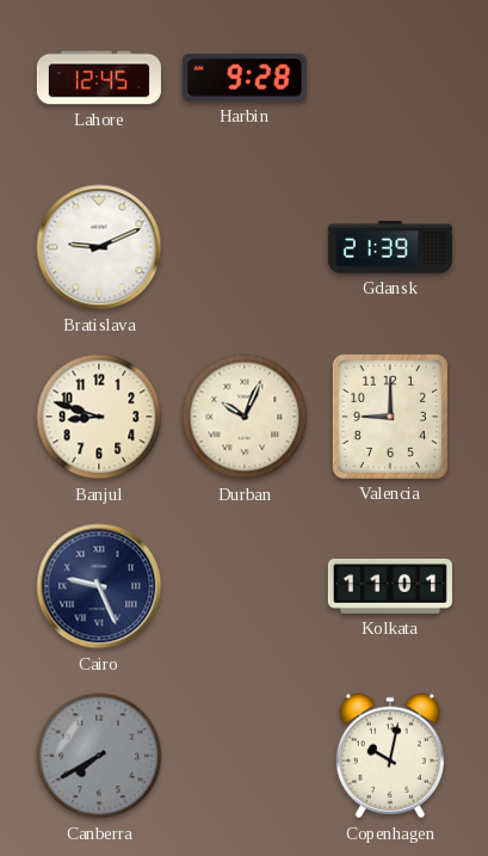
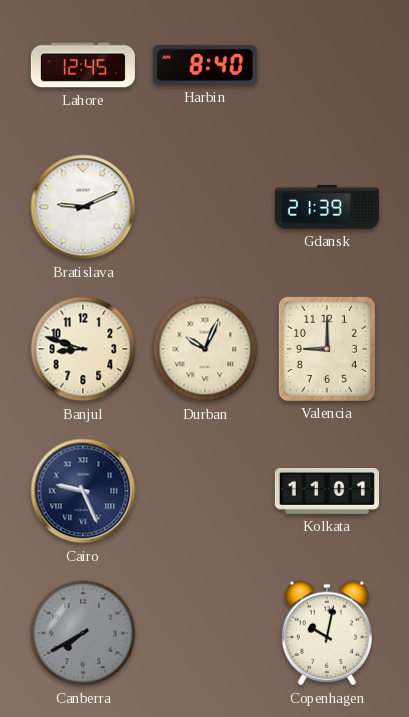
Harbin: 9:28 -> 8:40 (205, 65)
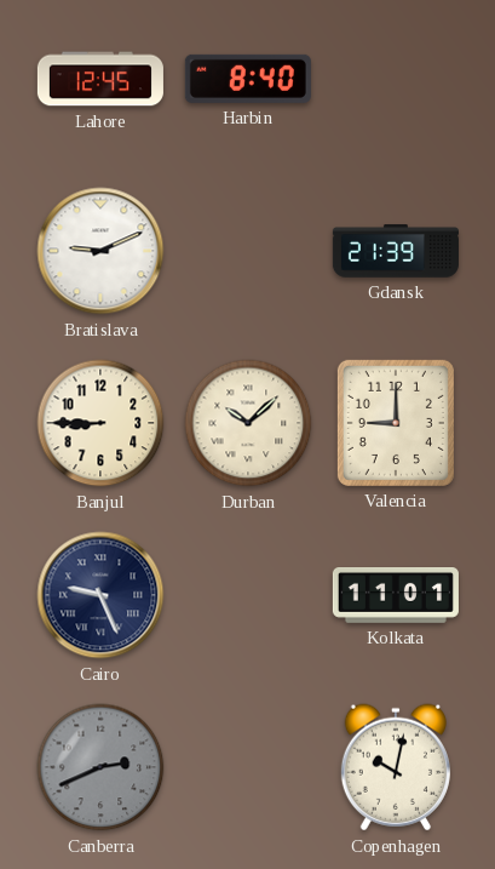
Banjul: 8:48 -> 8:45 (100, 423)
Durban: 10:04 -> 10:08 (248, 423)
Canberra: 7:40 -> 2:41 (100, 767)
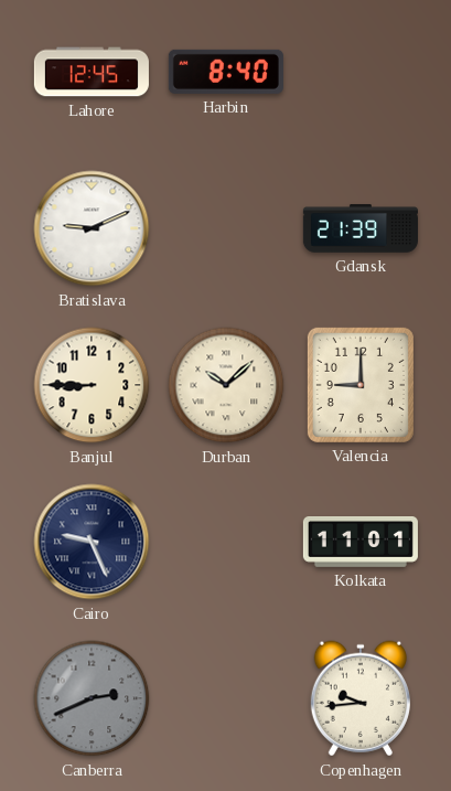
Copenhagen: 10:02 -> 9:44 (361, 698)
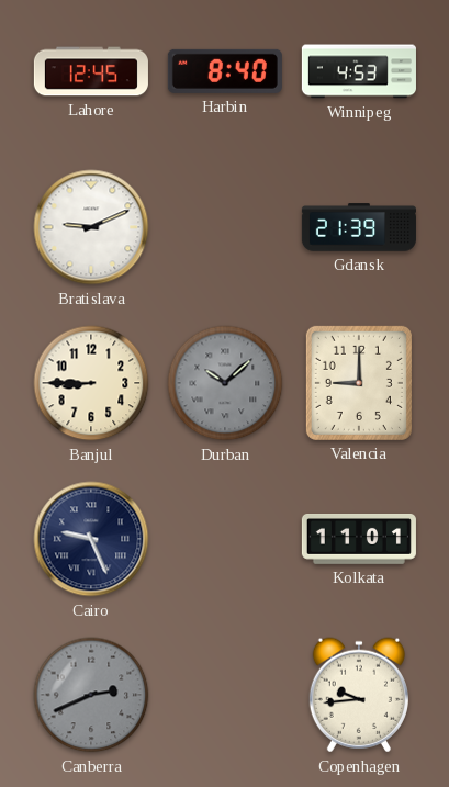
Winnipeg: none -> 4:53 (359, 71)
Durban dial: cream -> grey (225, 383)
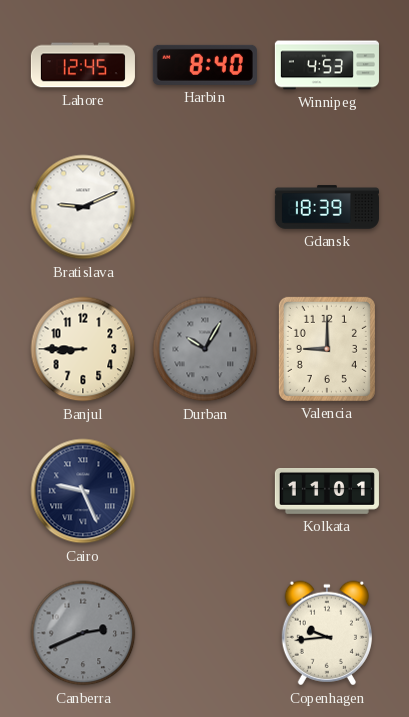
Gdansk: 21:39 -> 18:39 (327, 207)
Durban: 10:08 -> 10:05 (205, 349)
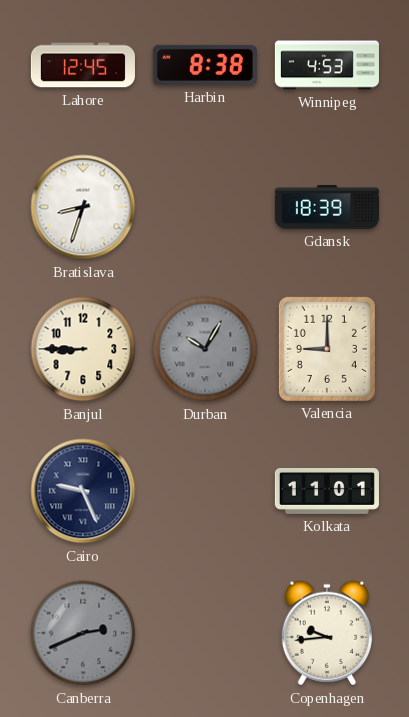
Harbin: 8:40 -> 8:38 (205, 65)
Bratislava: 9:11 -> 8:33 (83, 207)
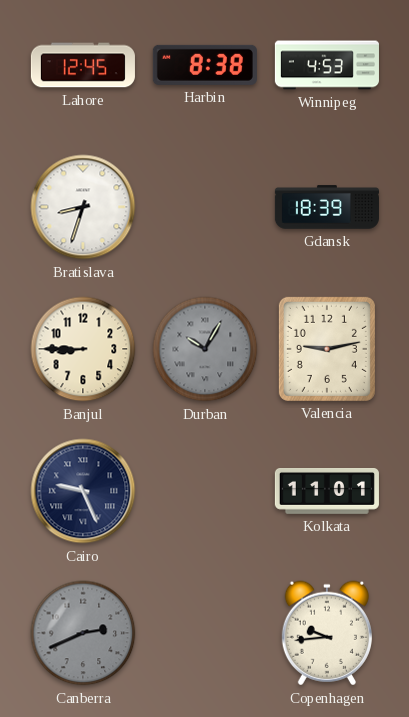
Valencia: 9:00 -> 9:13 (327, 349)
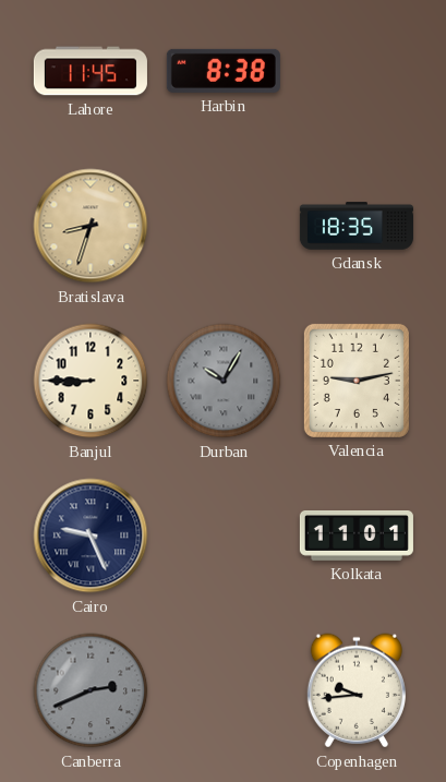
Lahore: 12:45 -> 11:45 (91, 71)
Winnipeg: 4:53 -> none (327, 65)
Bratislava dial: white -> champagne (91, 226)
Gdansk: 18:39 -> 18:35 (357, 226)
